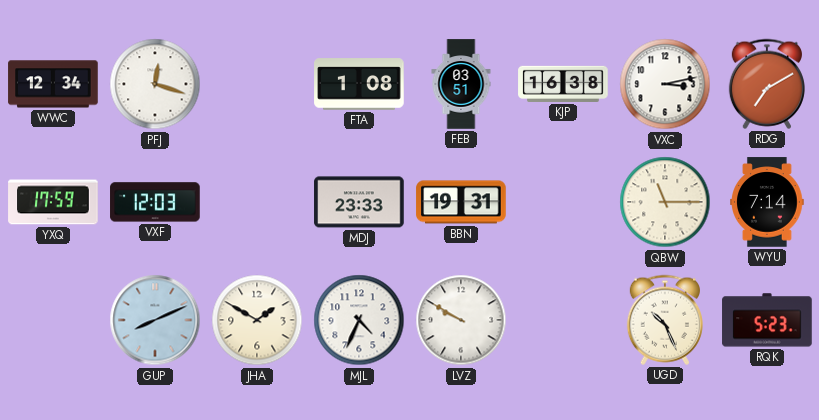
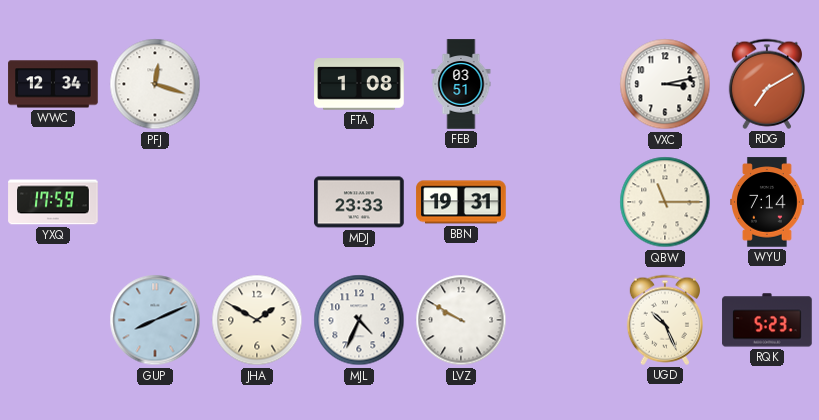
KJP: 16:38 -> none (563, 84)
VXF: 12:03 -> none (155, 202)
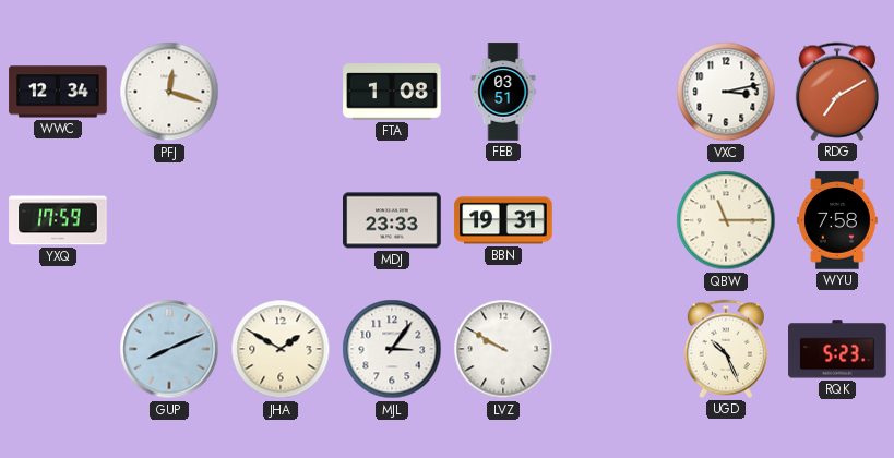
WYU: 7:14 -> 7:58 (837, 220)
MJL: 4:34 -> 3:06 (392, 349)
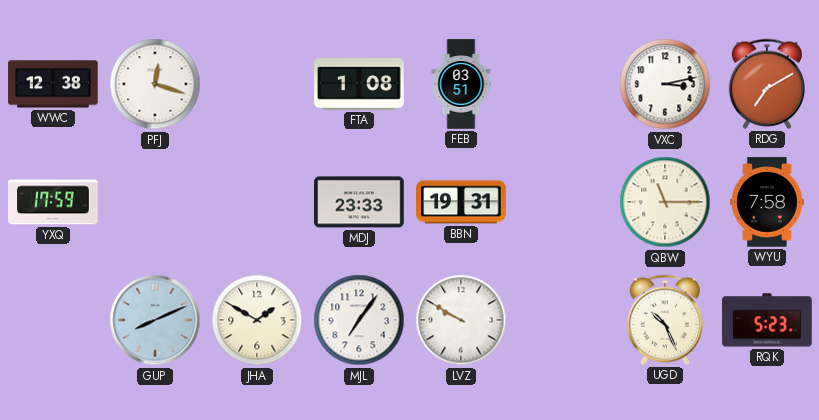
WWC: 12:34 -> 12:38 (53, 84)
MJL: 3:06 -> 7:06 (359, 320)
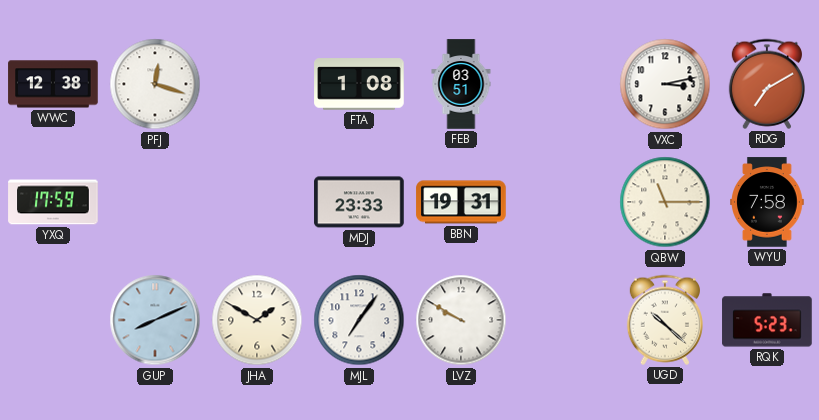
UGD: 10:26 -> 10:22 (665, 320)
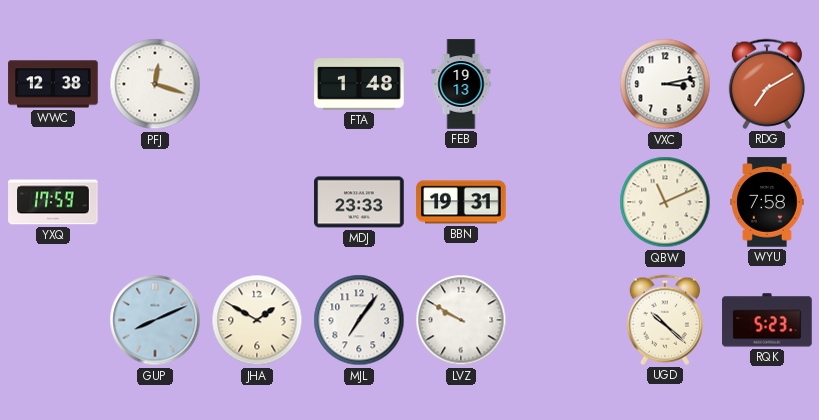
FTA: 1:08 -> 1:48 (359, 84)
FEB: 03:51 -> 19:13 (461, 84)
QBW: 11:15 -> 11:11 (665, 202)
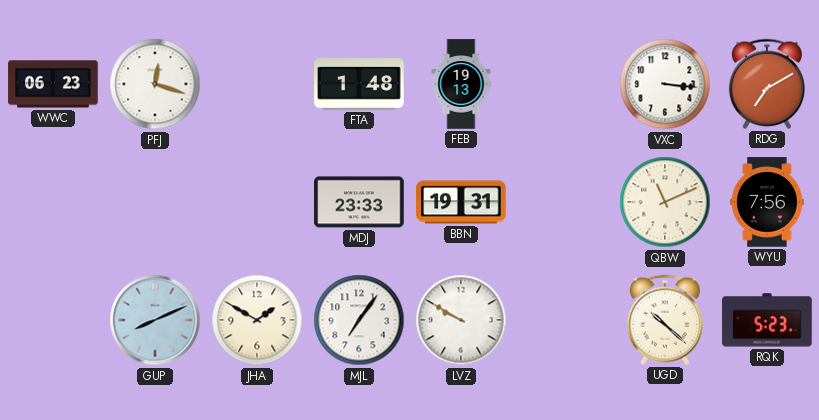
WWC: 12:38 -> 06:23 (53, 84)
VXC: 3:13 -> 3:16 (665, 84)
YXQ: 17:59 -> none (53, 202)
WYU: 7:58 -> 7:56 (767, 202)
